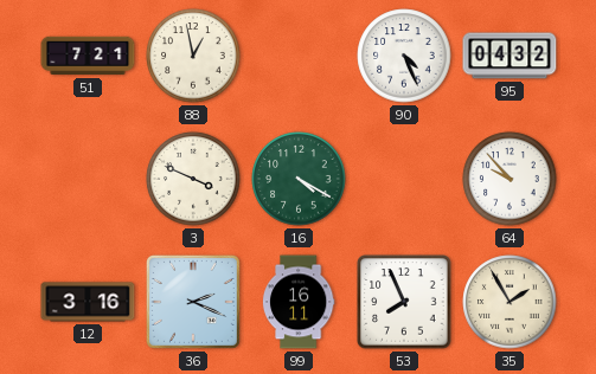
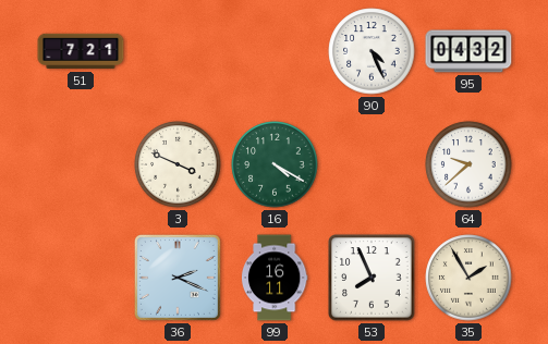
88: 12:58 -> none (193, 56)
64: 9:53 -> 9:38 (468, 164)
12: 3:16 -> none (88, 302)
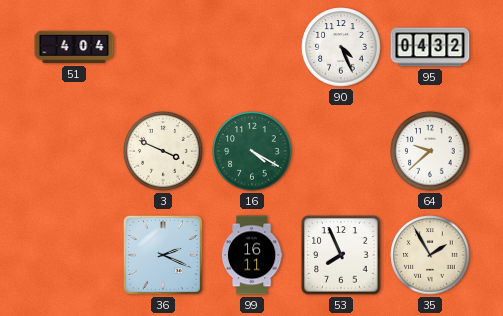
51: 7:21 -> 4:04 (74, 47)
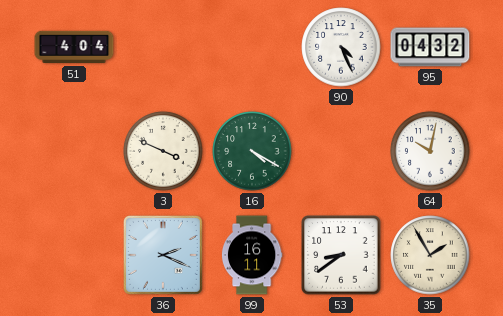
64: 9:38 -> 10:02 (430, 151)
53: 7:56 -> 8:39 (341, 255)
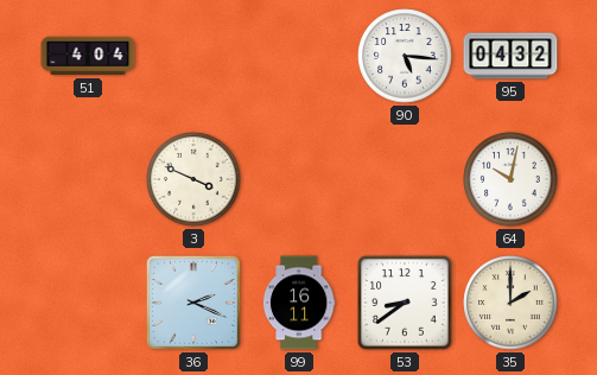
90: 4:26 -> 5:16 (405, 56)
16: 4:20 -> none (252, 151)
35: 1:55 -> 2:00 (510, 303)
